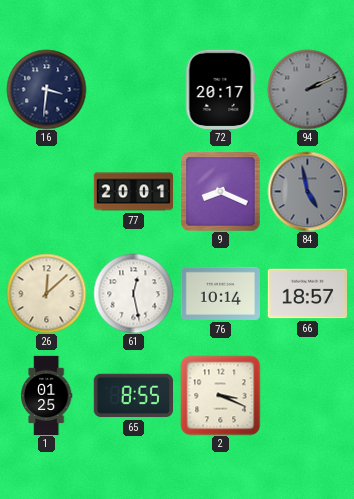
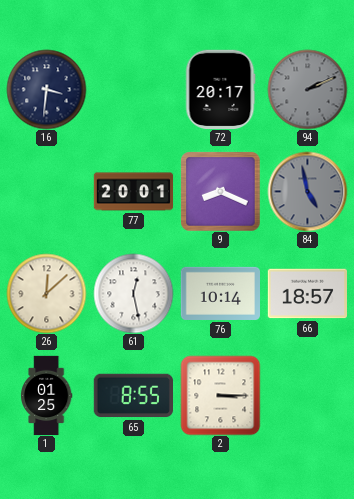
2: 3:19 -> 3:15 (220, 395)
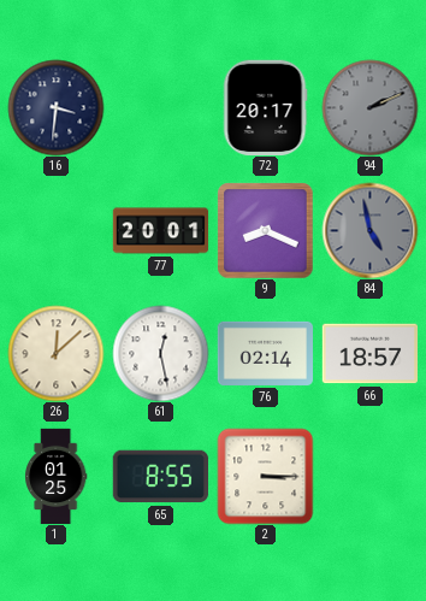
76: 10:14 -> 02:14 (265, 353)
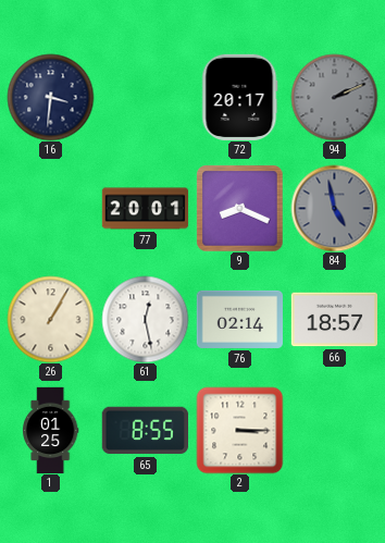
26: 12:08 -> 1:05 (50, 319)
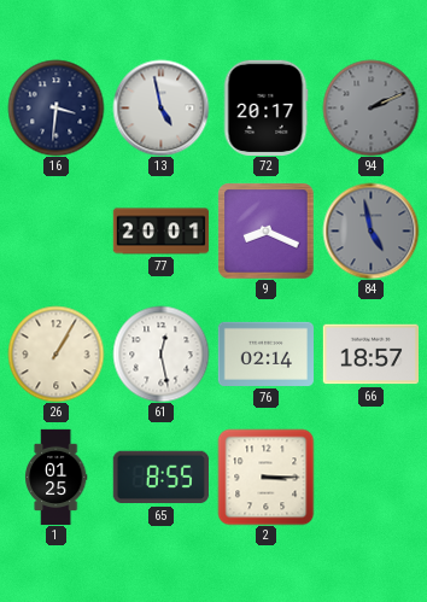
13: none -> 4:58 (160, 107)
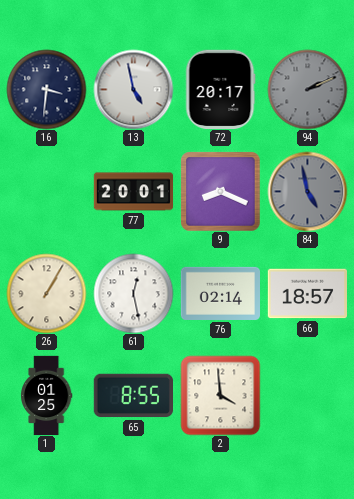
2: 3:15 -> 3:59 (220, 395)
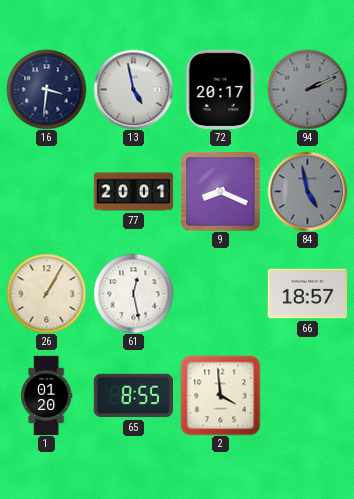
76: 02:14 -> none (220, 293)
1: 01:25 -> 01:20 (47, 395)
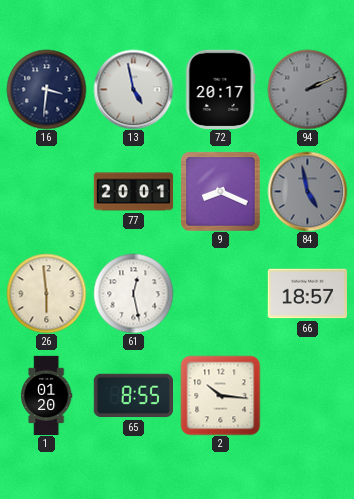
26: 1:05 -> 5:59 (46, 293)
2: 3:59 -> 10:16 (220, 395)
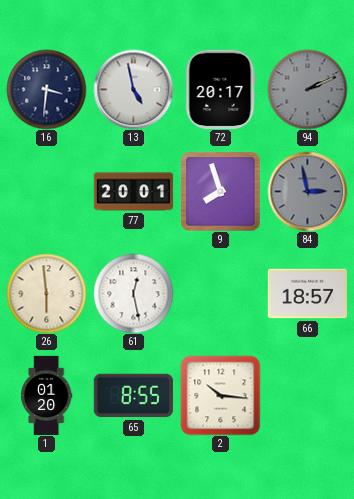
9: 8:19 -> 7:57 (220, 191)
84: 4:58 -> 2:58 (307, 191)
